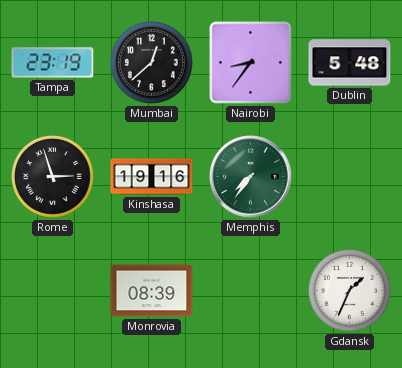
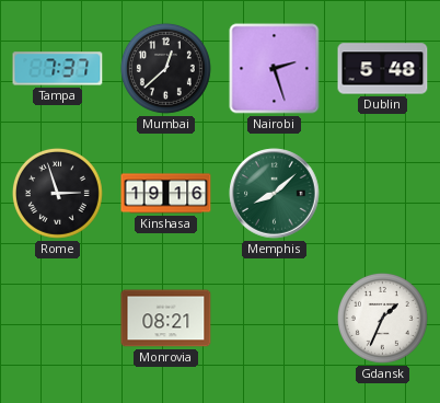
Tampa: 23:19 -> 7:37 (58, 69)
Nairobi: 8:36 -> 2:27 (275, 69)
Memphis: 7:36 -> 8:08 (275, 194)
Monrovia: 08:39 -> 08:21 (166, 319)
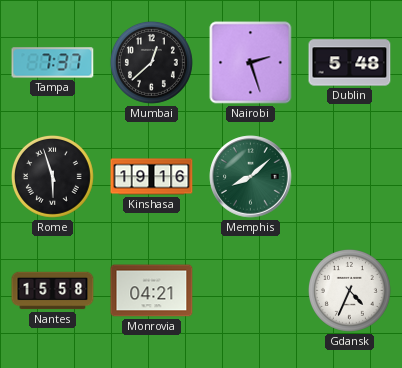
Rome: 2:57 -> 5:57 (52, 176)
Nantes: none -> 15:58 (53, 291)
Monrovia: 08:21 -> 04:21 (152, 291)
Gdansk: 1:34 -> 4:34 (349, 290)
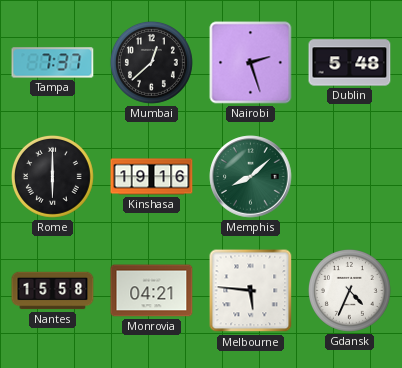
Rome: 5:57 -> 6:00 (52, 176)
Melbourne: none -> 5:46 (251, 291)
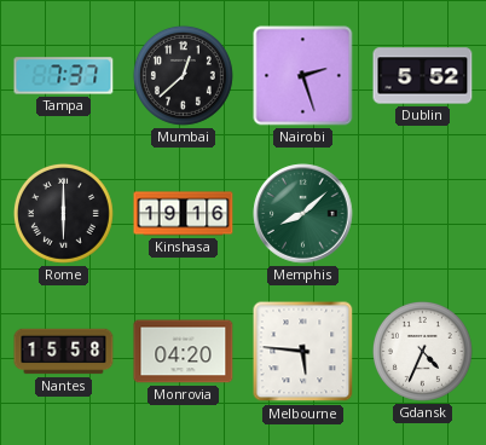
Dublin: 5:48 -> 5:52 (423, 76)
Monrovia: 04:21 -> 04:20 (184, 352)
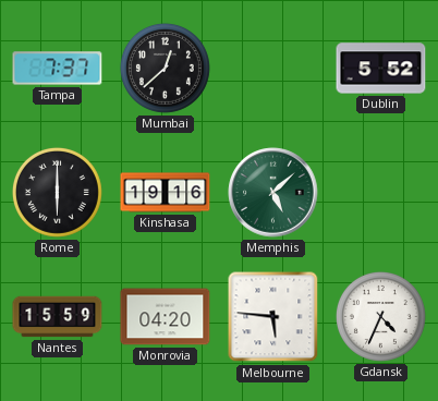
Nairobi: 2:27 -> none (303, 76)
Memphis: 8:08 -> 5:08 (273, 193)
Nantes: 15:58 -> 15:59 (58, 317)
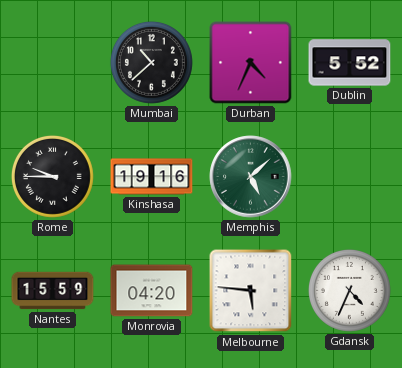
Tampa: 7:37 -> none (58, 69)
Mumbai: 12:38 -> 10:38 (151, 62)
Durban: none -> 4:34 (251, 63)
Rome: 6:00 -> 9:45 (52, 176)
